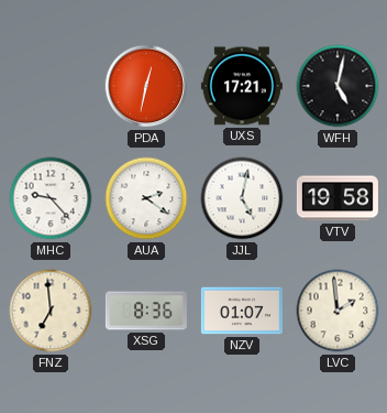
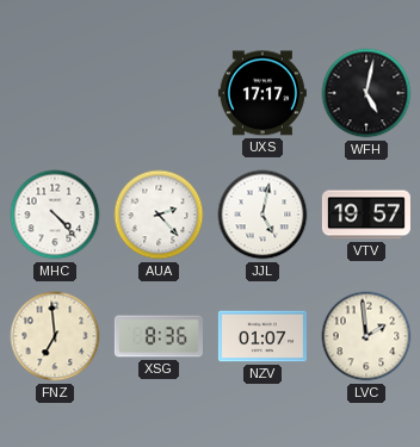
PDA: 12:32 -> none (146, 86)
UXS: 17:21 -> 17:17 (262, 93)
MHC: 9:23 -> 4:23 (55, 215)
AUA: 2:21 -> 2:23 (159, 215)
VTV: 19:58 -> 19:57 (366, 215)
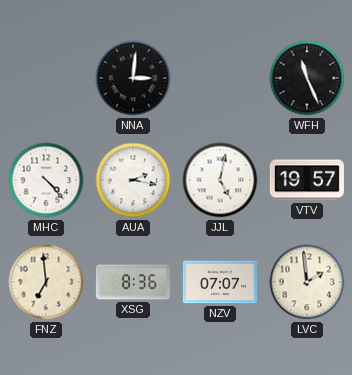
NNA: none -> 3:01 (133, 78)
UXS: 17:17 -> none (262, 93)
WFH: 5:02 -> 11:26 (307, 78)
AUA: 2:23 -> 2:17 (133, 180)
NZV: 01:07 -> 07:07 (220, 282)
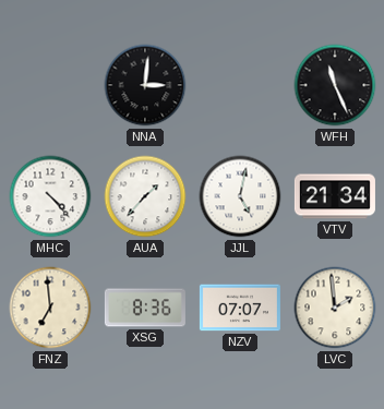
AUA: 2:17 -> 1:37 (145, 196)
VTV: 19:57 -> 21:34 (335, 196)
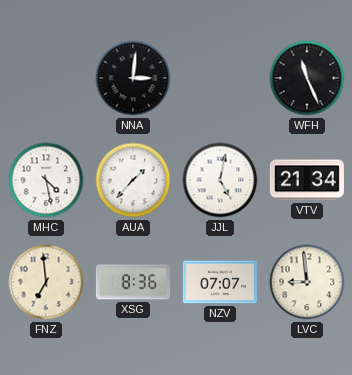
MHC: 4:23 -> 4:28 (46, 180)
LVC: 1:59 -> 8:59 (307, 282)
